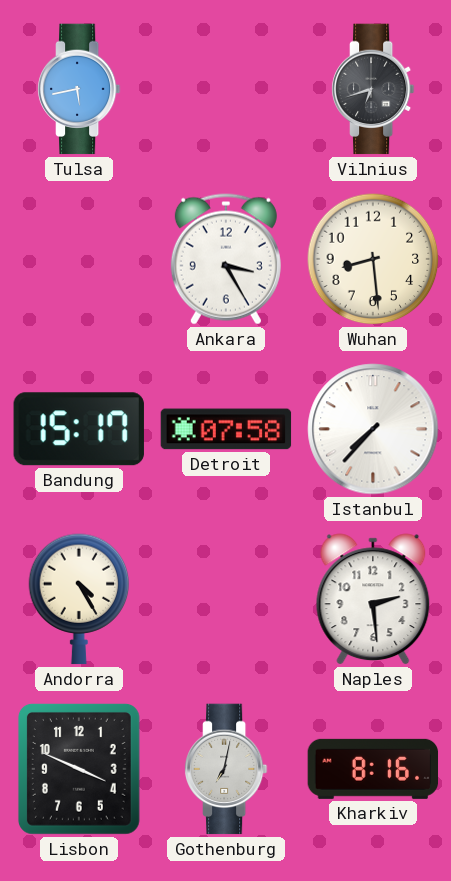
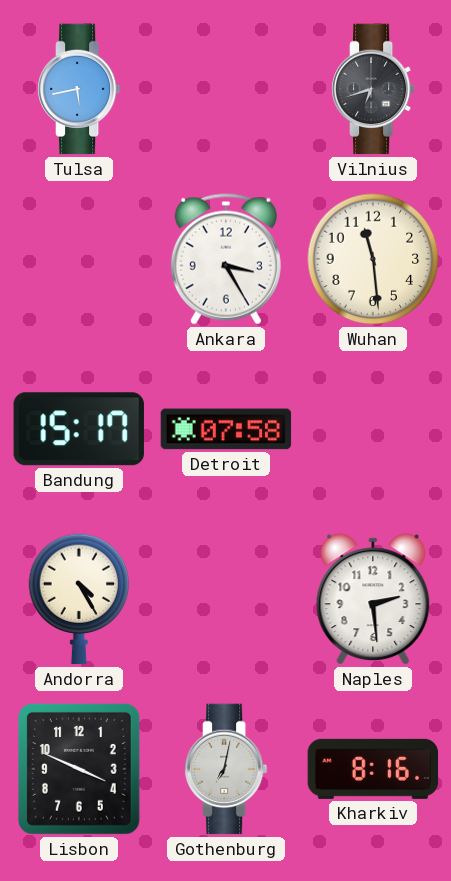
Wuhan: 8:29 -> 11:29 (373, 259)
Istanbul: 7:37 -> none (373, 429)
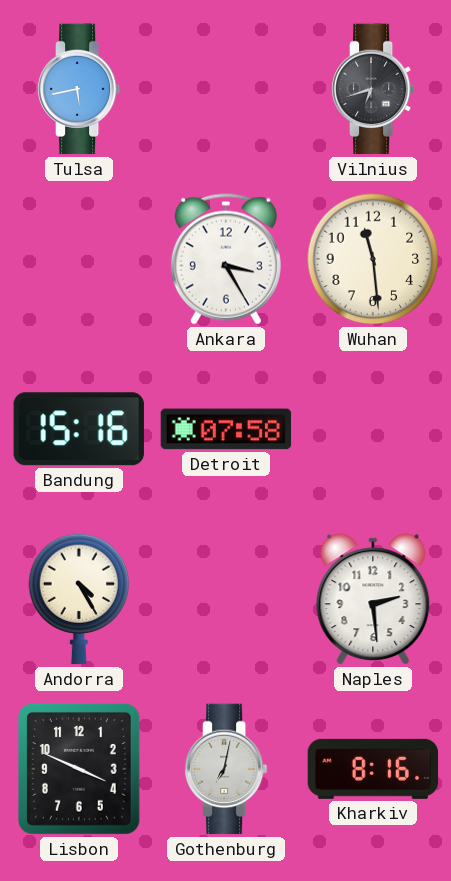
Bandung: 15:17 -> 15:16 (79, 429)
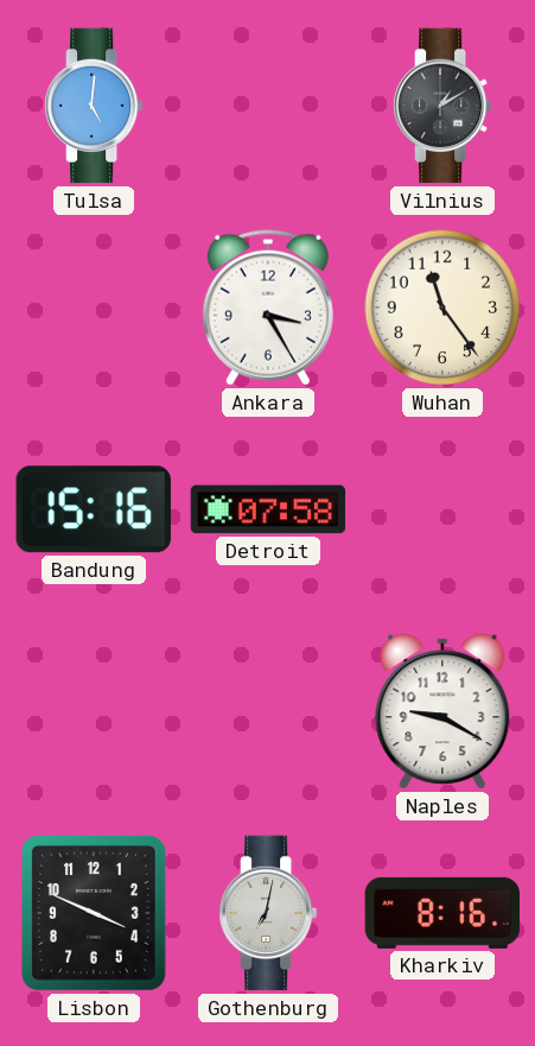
Tulsa: 5:43 -> 5:01 (94, 106)
Vilnius: 6:42 -> 1:10 (442, 106)
Wuhan: 11:29 -> 11:24 (442, 308)
Andorra: 4:25 -> none (79, 599)
Naples: 2:29 -> 9:20 (442, 711)
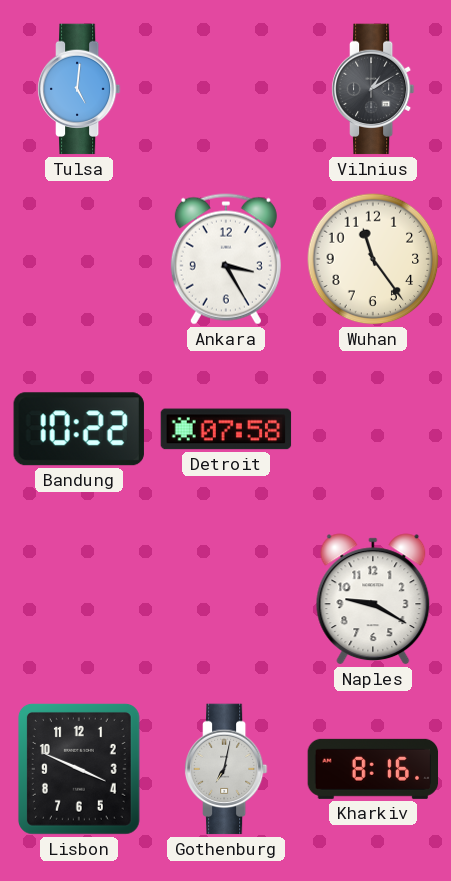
Bandung: 15:16 -> 10:22 (79, 429)
